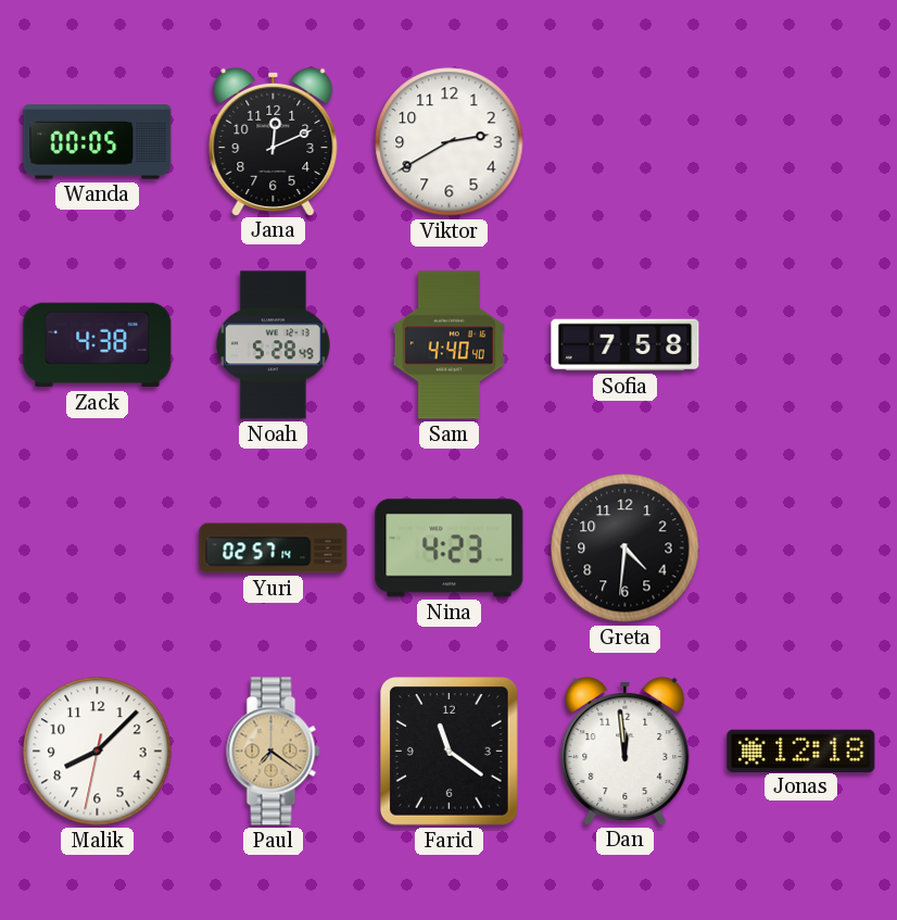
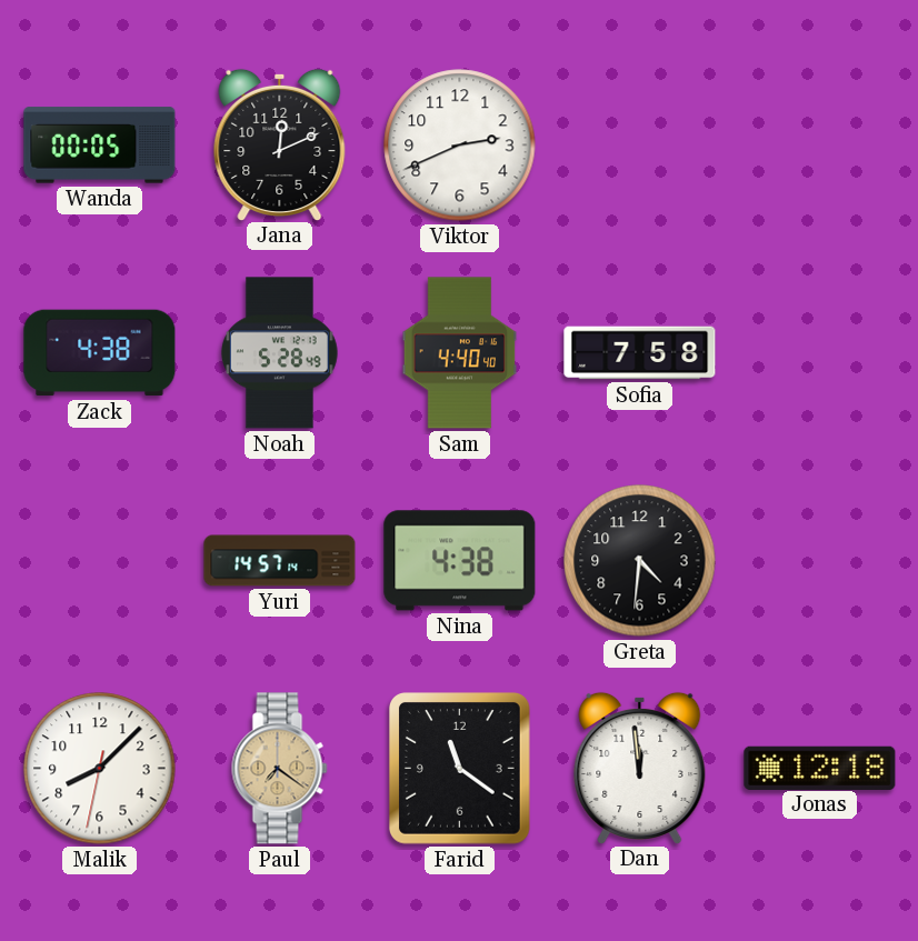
Viktor: 2:40 -> 2:41 (460, 146)
Yuri: 02:57 -> 14:57 (280, 561)
Nina: 4:23 -> 4:38 (460, 561)
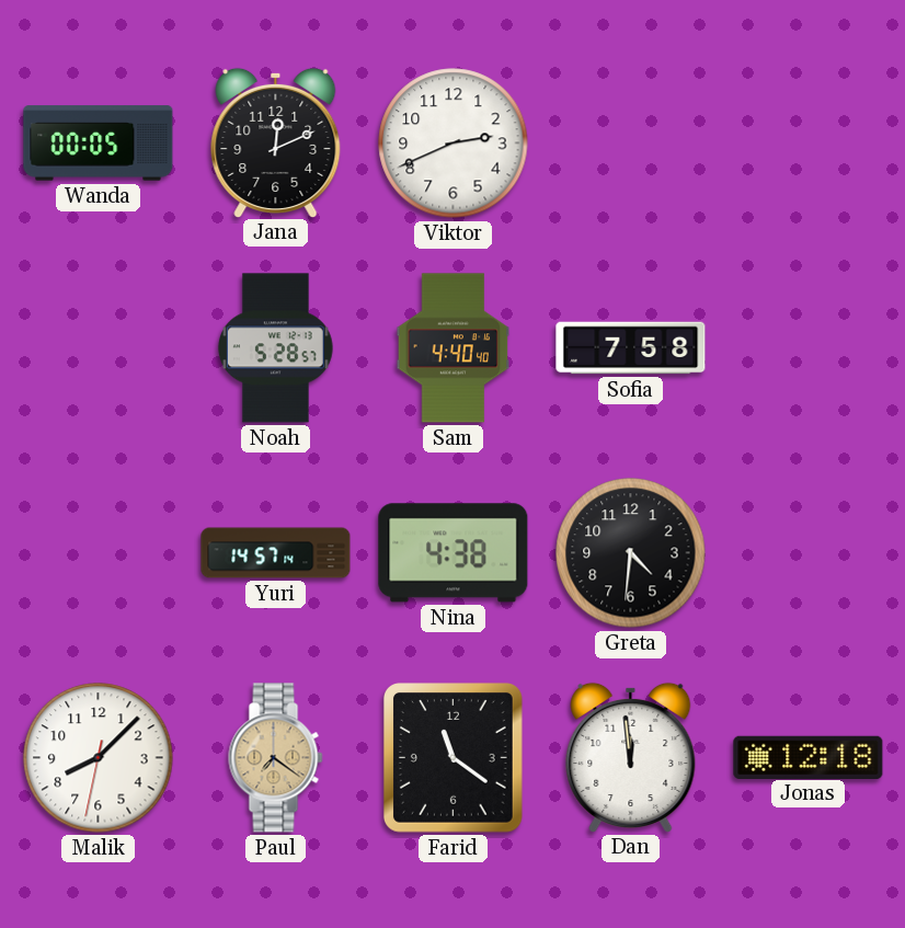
Zack: 4:38 -> none (100, 353)
Noah: 5:28:49 -> 5:28:57 (275, 348)
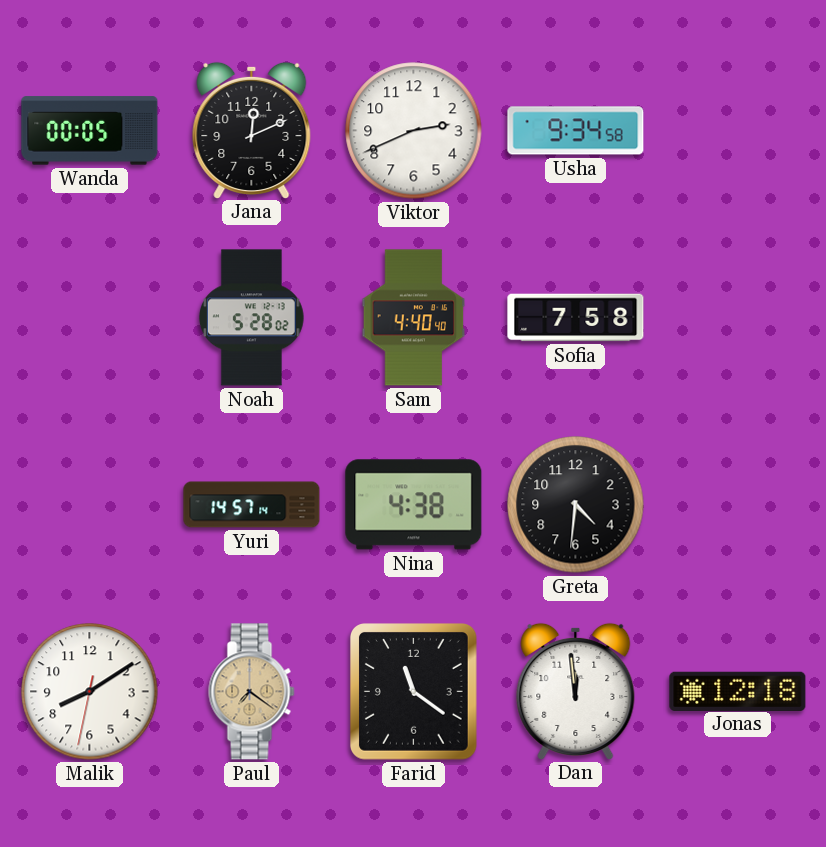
Usha: none -> 9:34 (576, 131)
Noah: 5:28:57 -> 5:28:02 (251, 318)
Malik: 8:07 -> 8:09 (90, 692)
